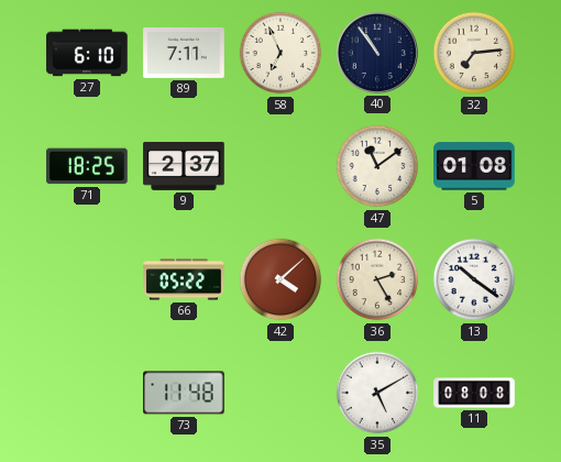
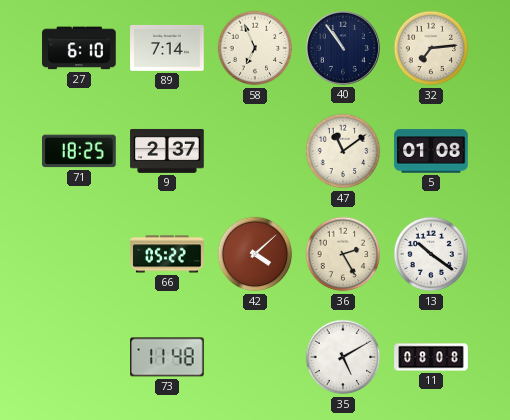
89: 7:11 -> 7:14 (167, 48)
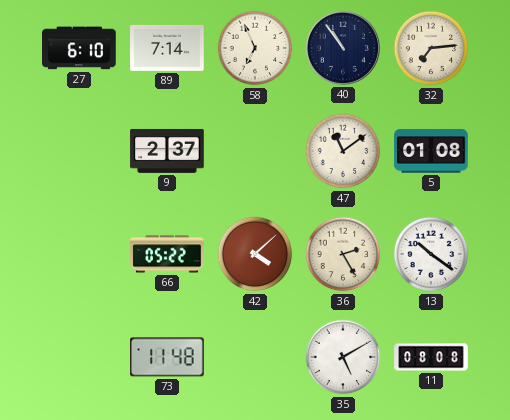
71: 18:25 -> none (79, 151)
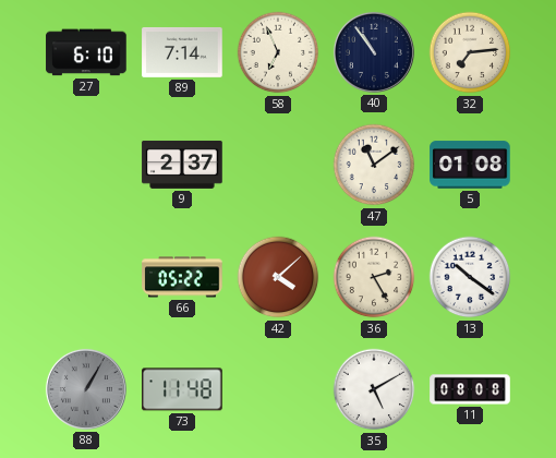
88: none -> 1:05 (86, 389)
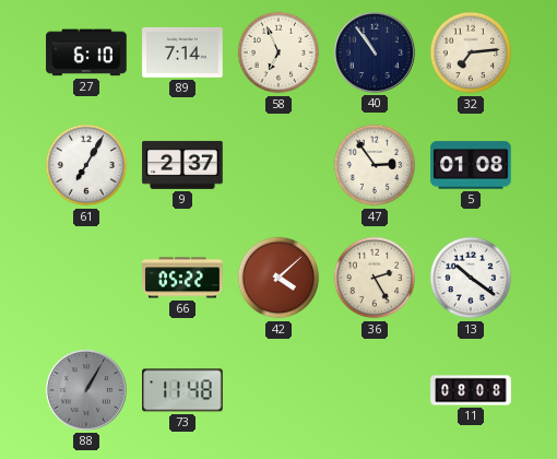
61: none -> 7:05 (86, 165)
47: 11:09 -> 2:54 (375, 165)
35: 5:10 -> none (374, 389)
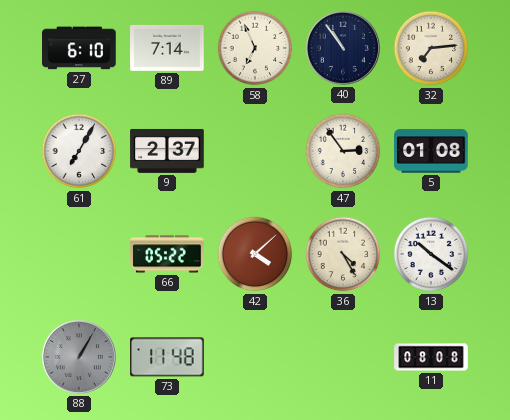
36: 2:25 -> 4:25 (343, 254)
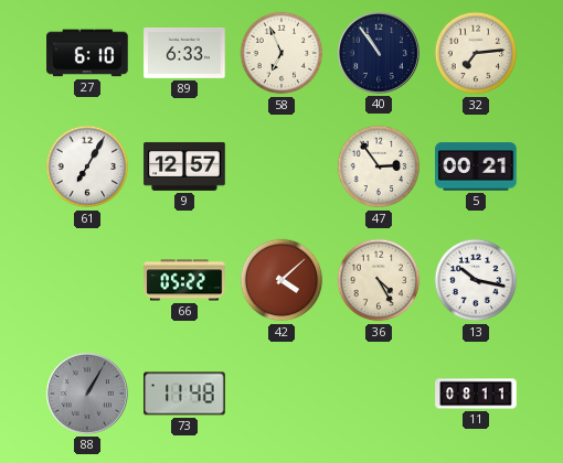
89: 7:14 -> 6:33 (184, 53)
9: 2:37 -> 12:57 (184, 166)
5: 01:08 -> 00:21 (476, 166)
13: 10:21 -> 10:17 (476, 280)
11: 08:08 -> 08:11 (476, 394)
